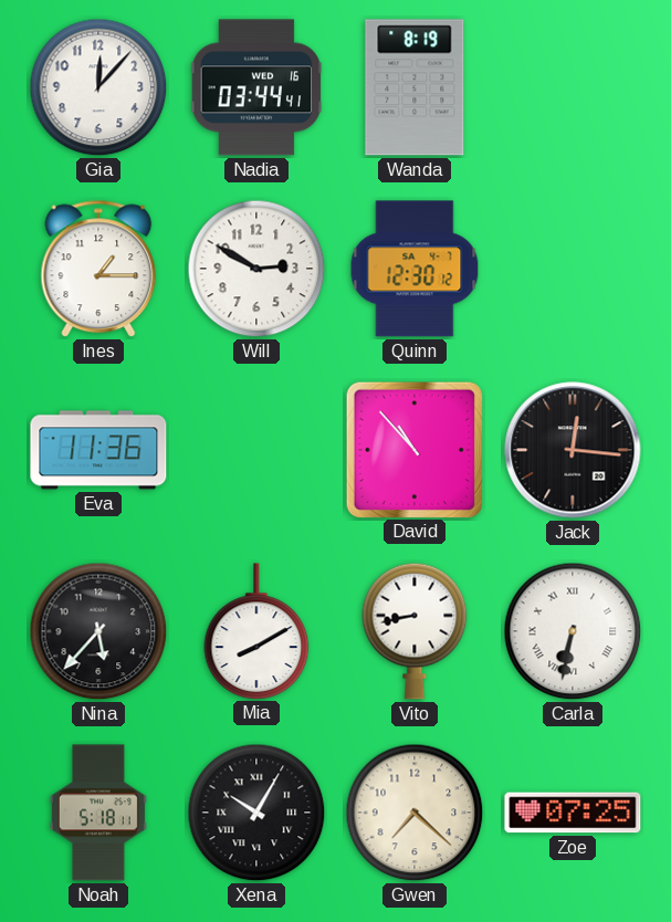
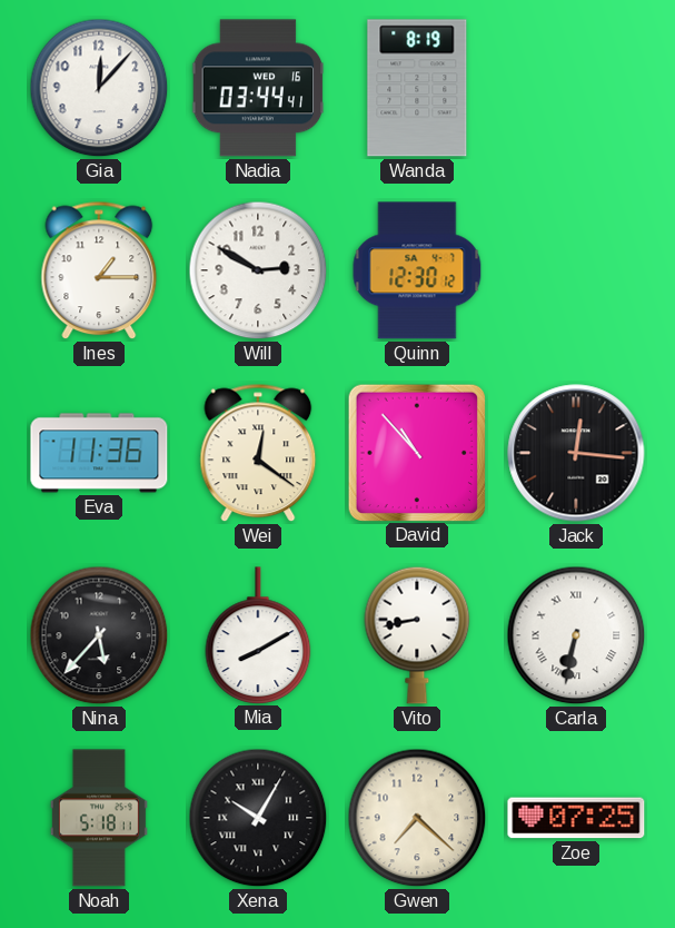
Wei: none -> 12:21 (258, 453)
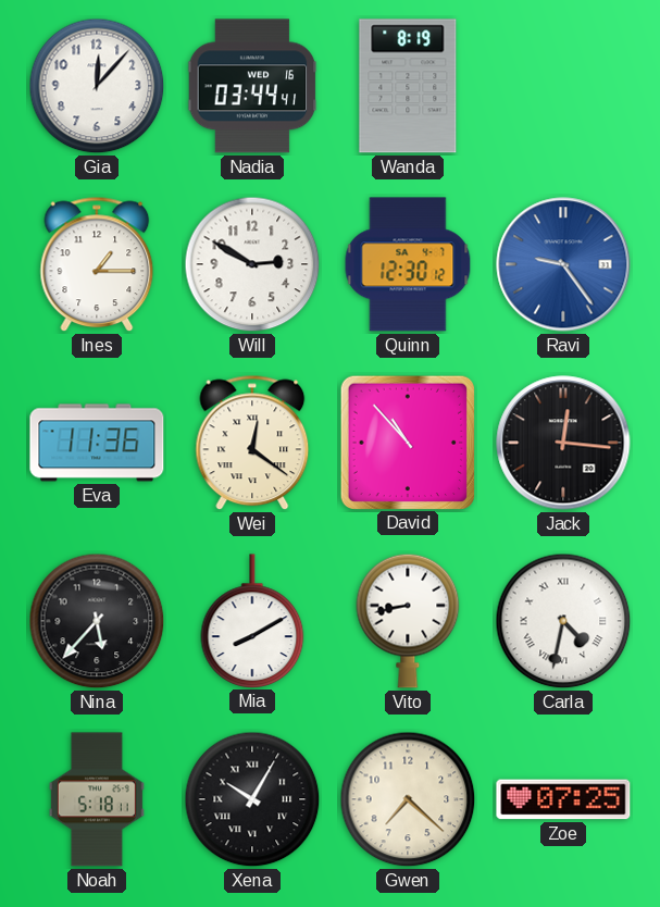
Ravi: none -> 9:24 (563, 264)
Carla: 6:32 -> 4:32 (563, 621)
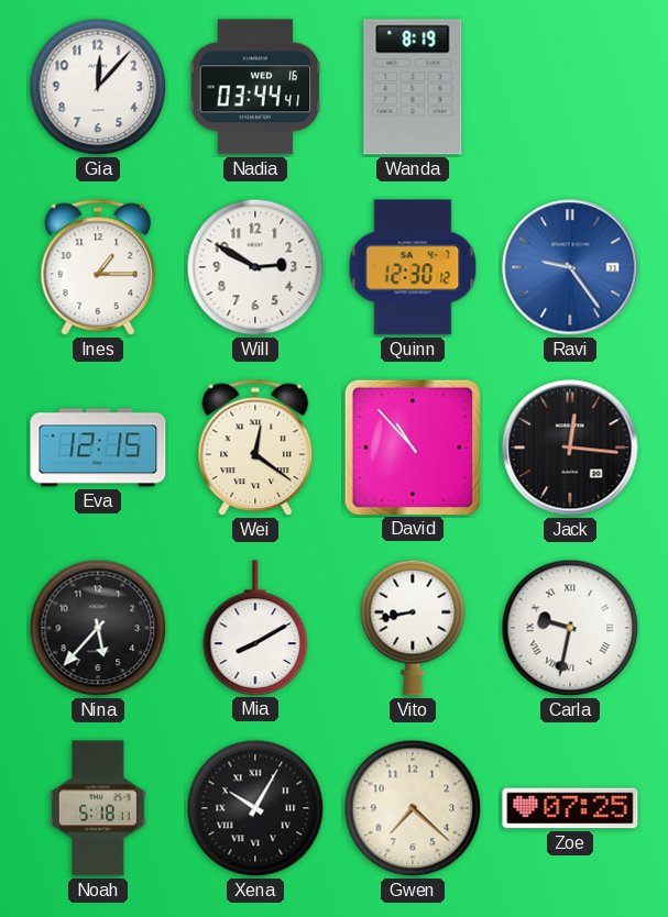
Eva: 11:36 -> 12:15 (98, 448)
Carla: 4:32 -> 9:32 (570, 628)
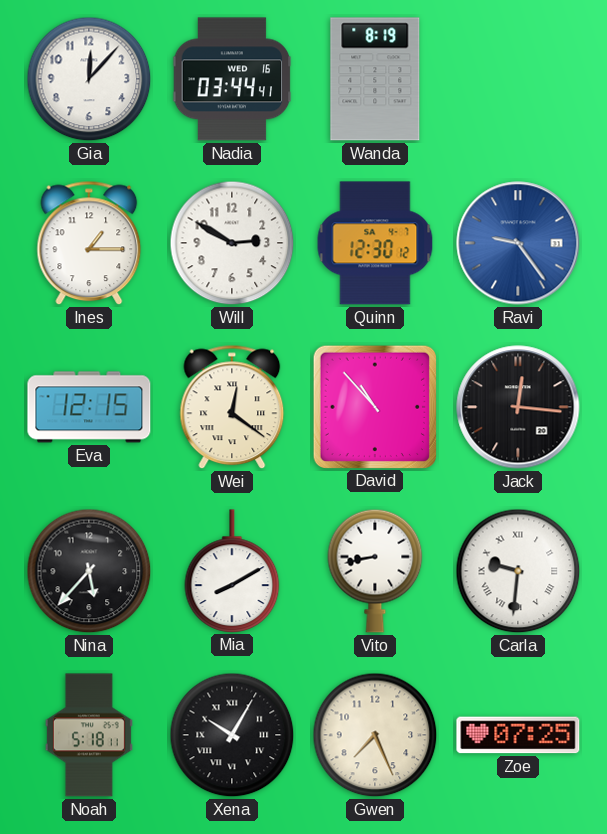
Carla: 9:32 -> 9:31 (518, 571)
Gwen: 7:22 -> 7:26 (375, 735)
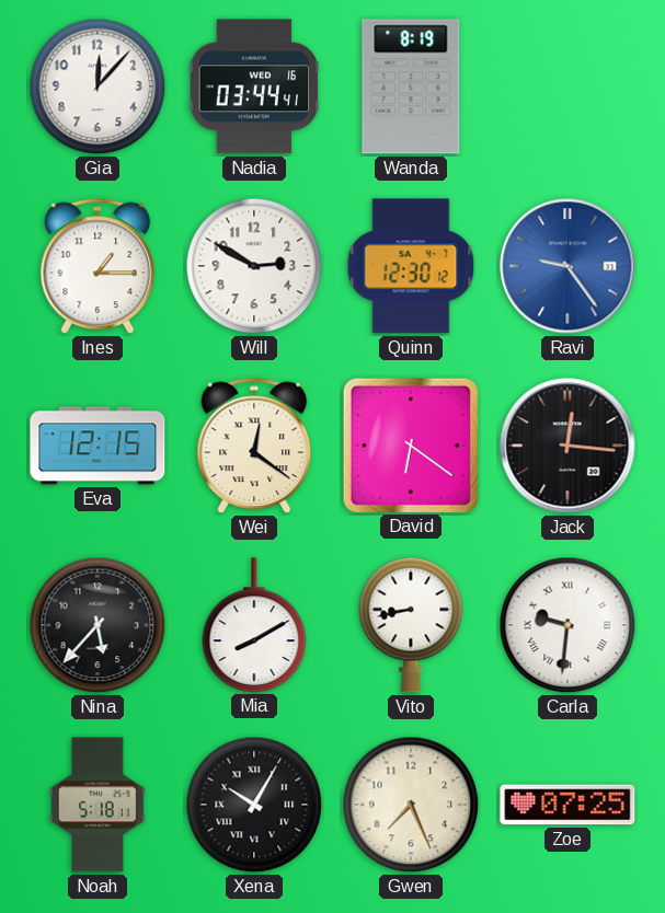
David: 10:53 -> 6:21 (410, 444)
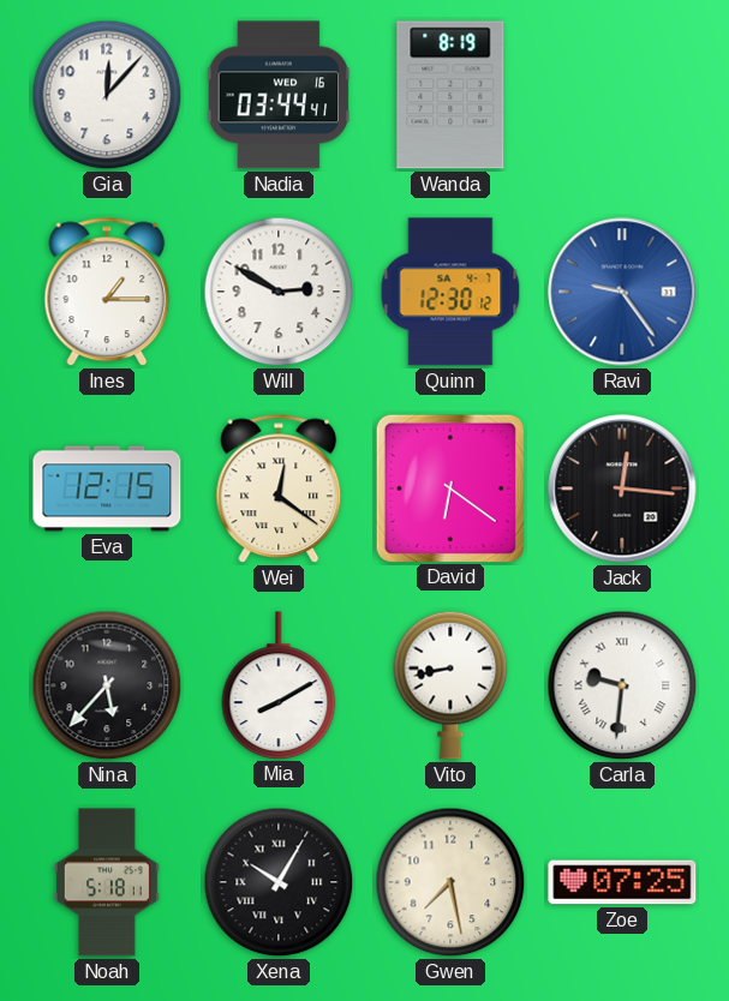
Gwen: 7:26 -> 7:28 (450, 882)
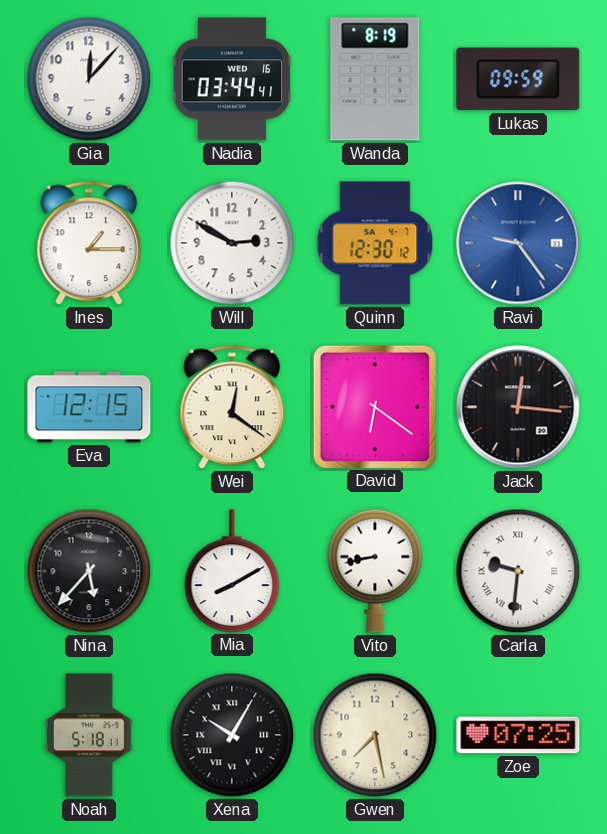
Lukas: none -> 09:59 (518, 79)
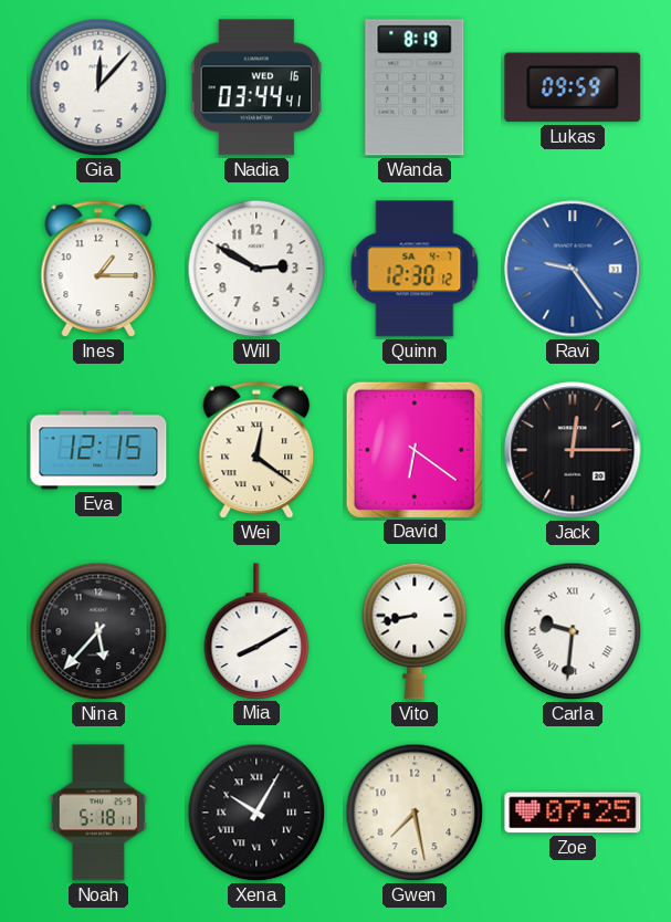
Jack: 12:16 -> 12:15 (573, 450)
